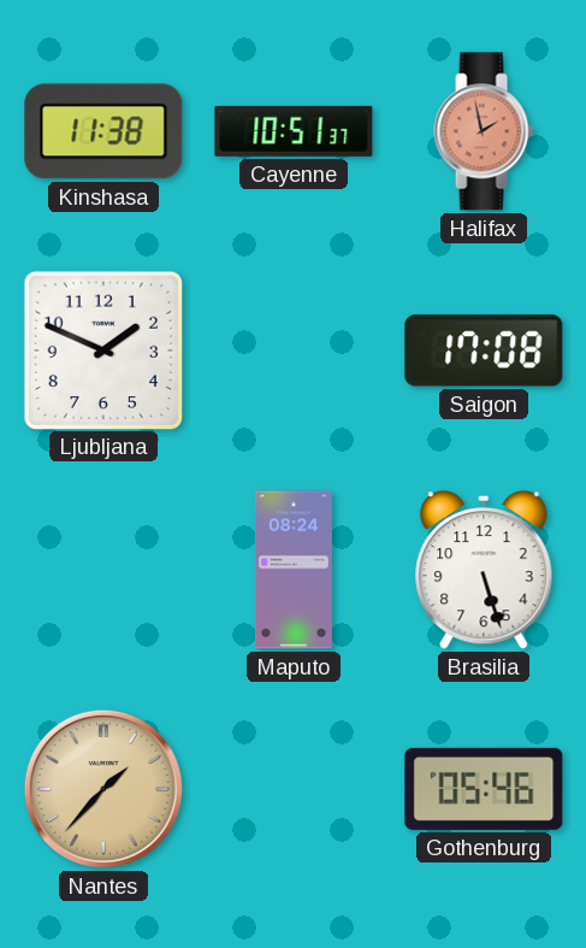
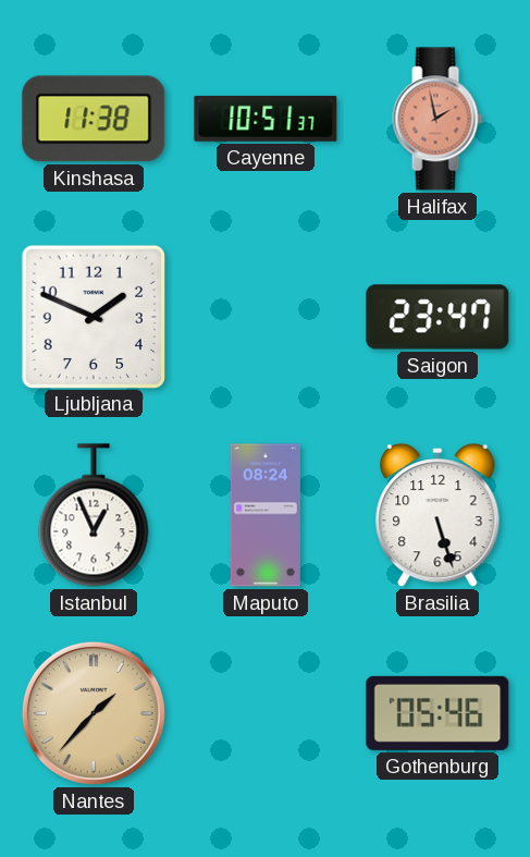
Saigon: 17:08 -> 23:47 (437, 317)
Istanbul: none -> 12:56 (94, 515)
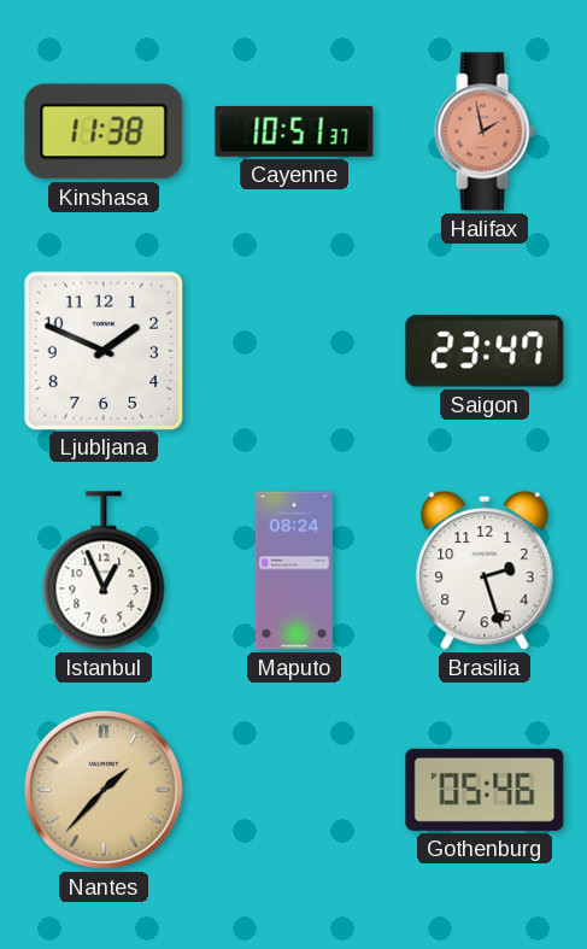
Brasilia: 5:27 -> 2:27 (485, 570)
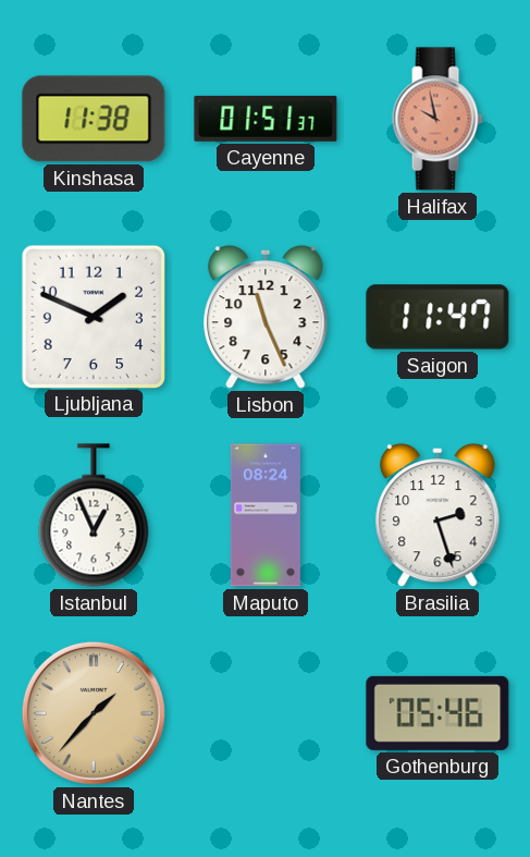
Cayenne: 10:51 -> 01:51 (266, 119)
Halifax: 1:58 -> 9:58 (437, 119)
Lisbon: none -> 11:26 (266, 317)
Saigon: 23:47 -> 11:47 (437, 317)
